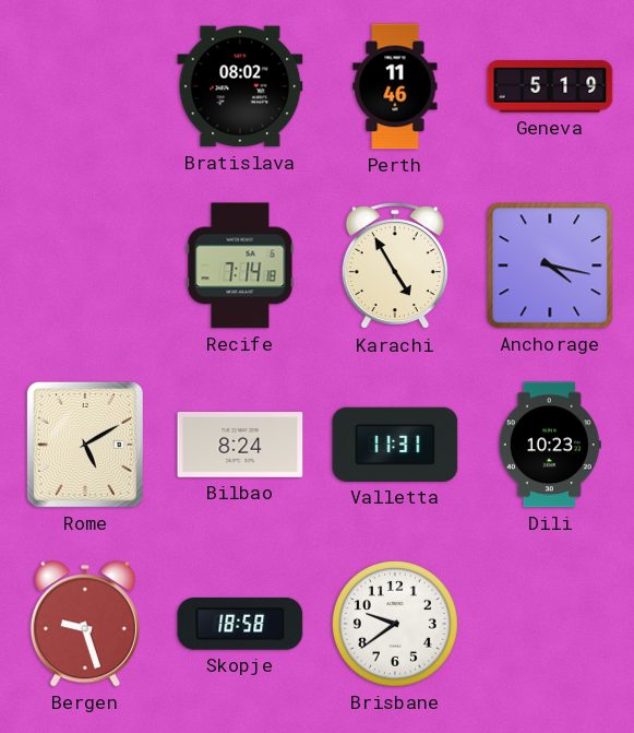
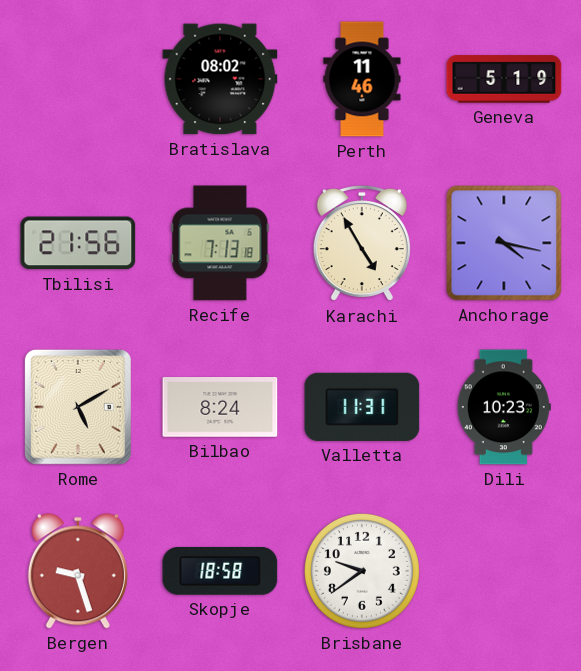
Tbilisi: none -> 21:56 (78, 243)
Recife: 7:14 -> 7:13 (220, 243)
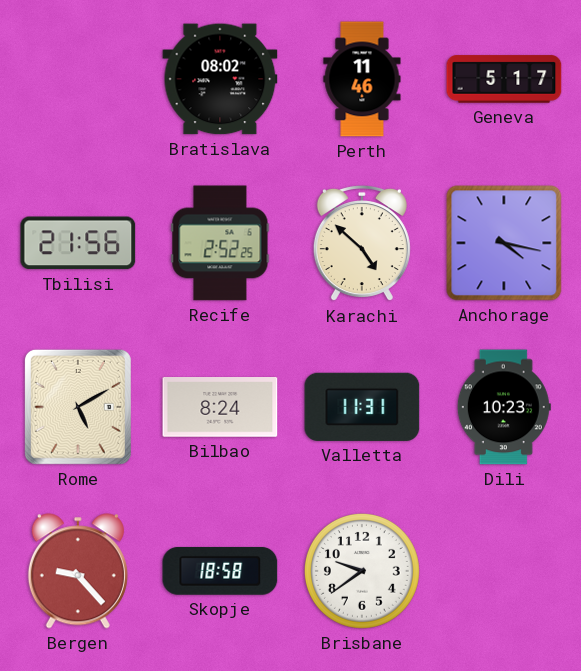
Geneva: 5:19 -> 5:17 (504, 79)
Recife: 7:13 -> 2:52 (220, 243)
Karachi: 4:55 -> 4:52 (362, 243)
Bergen: 9:27 -> 9:23 (78, 571)
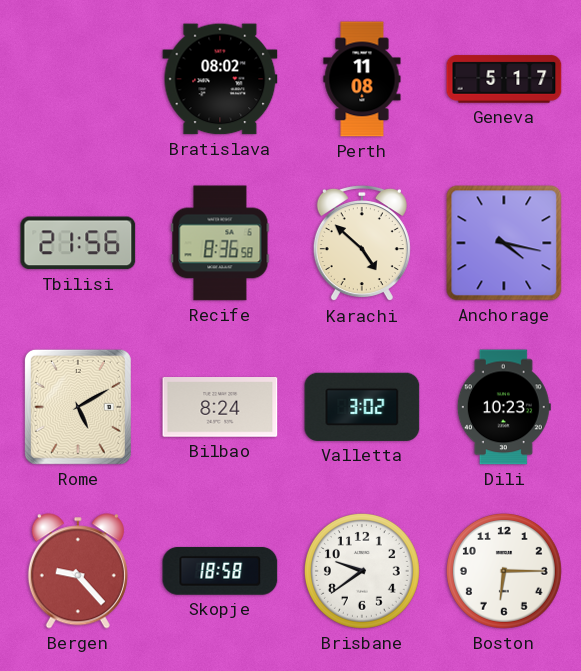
Perth: 11:46 -> 11:08 (362, 79)
Recife: 2:52 -> 8:36 (220, 243)
Valletta: 11:31 -> 3:02 (362, 407)
Boston: none -> 6:15 (504, 571)
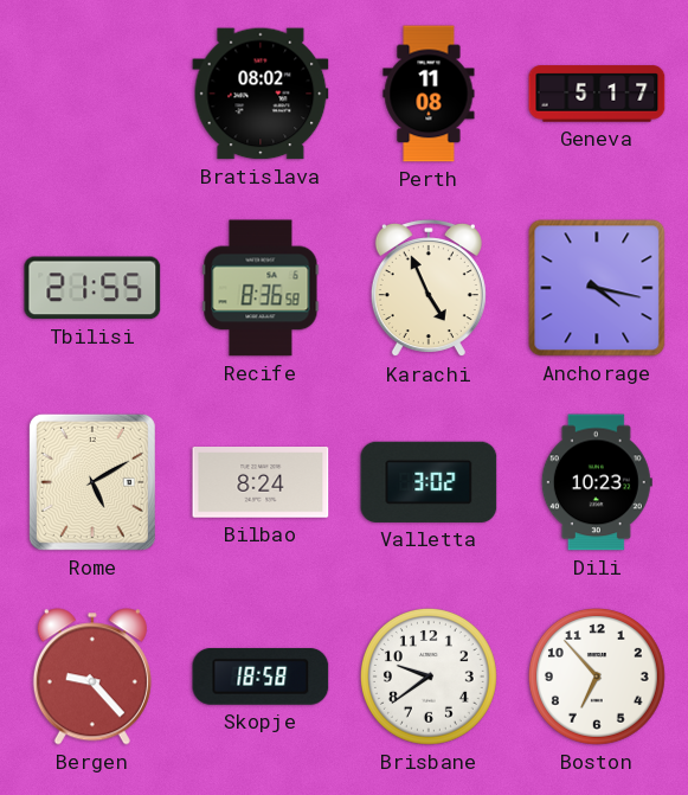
Tbilisi: 21:56 -> 21:55 (92, 288)
Karachi: 4:52 -> 4:56 (429, 288)
Boston: 6:15 -> 6:53 (597, 677)
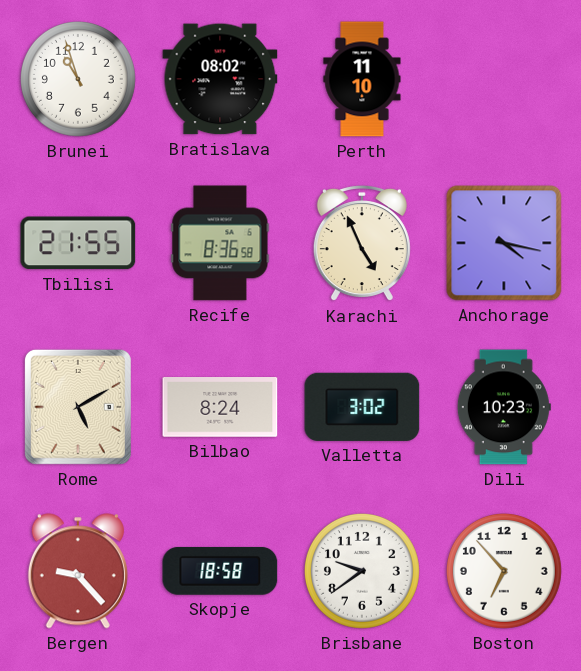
Brunei: none -> 10:57 (78, 79)
Perth: 11:08 -> 11:10 (362, 79)
Geneva: 5:17 -> none (597, 94)
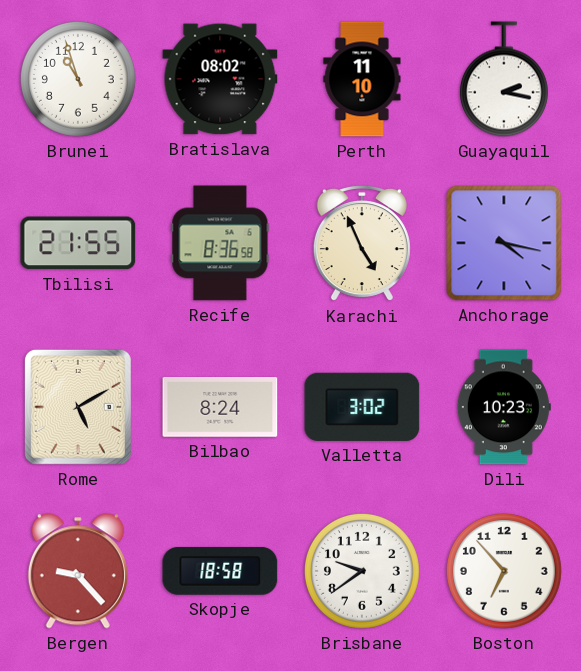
Guayaquil: none -> 2:17 (504, 79)
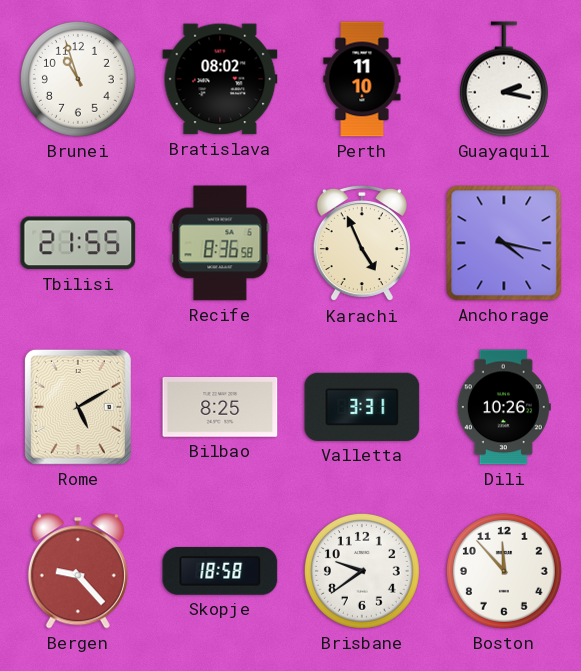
Bilbao: 8:24 -> 8:25 (220, 408)
Valletta: 3:02 -> 3:31 (362, 407)
Dili: 10:23 -> 10:26 (504, 407)
Boston: 6:53 -> 11:53 (504, 571)
